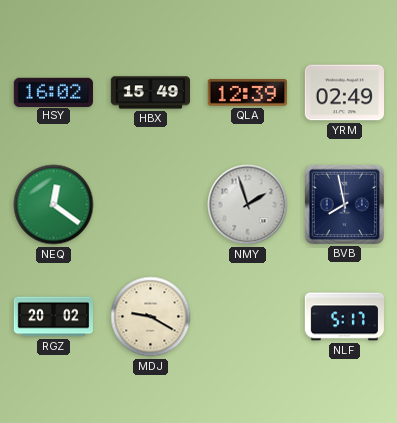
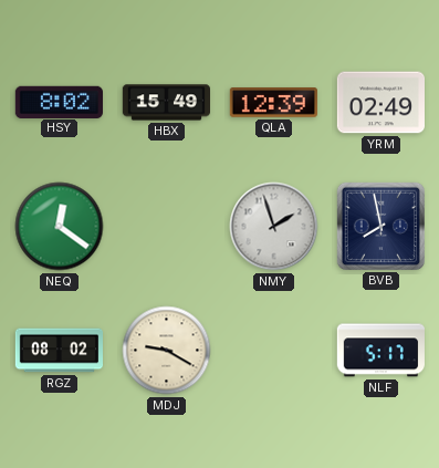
HSY: 16:02 -> 8:02 (59, 102)
RGZ: 20:02 -> 08:02 (59, 351)
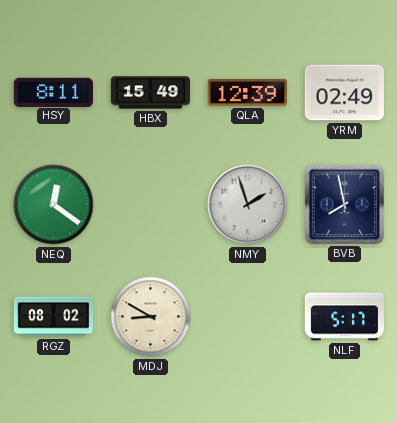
HSY: 8:02 -> 8:11 (53, 92)
MDJ: 9:20 -> 8:50 (151, 317)
